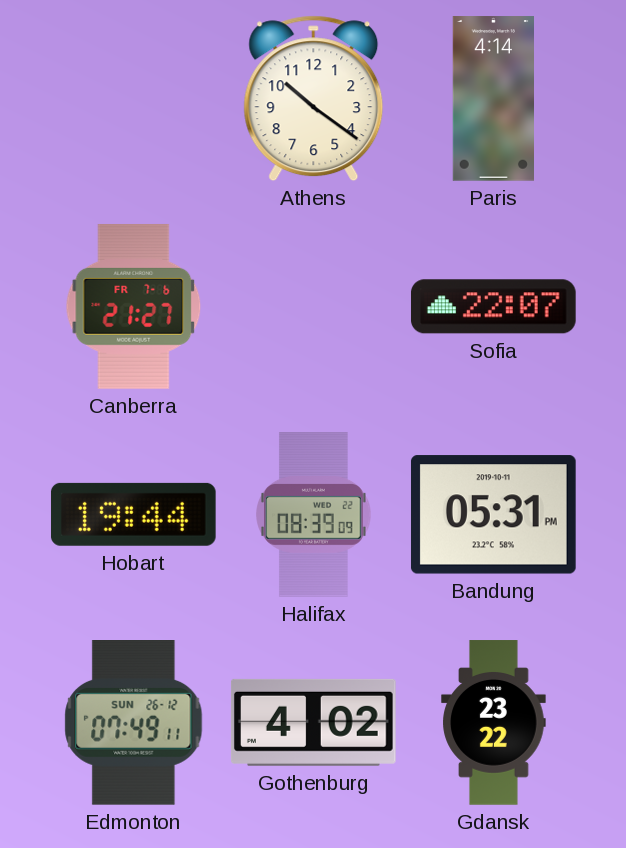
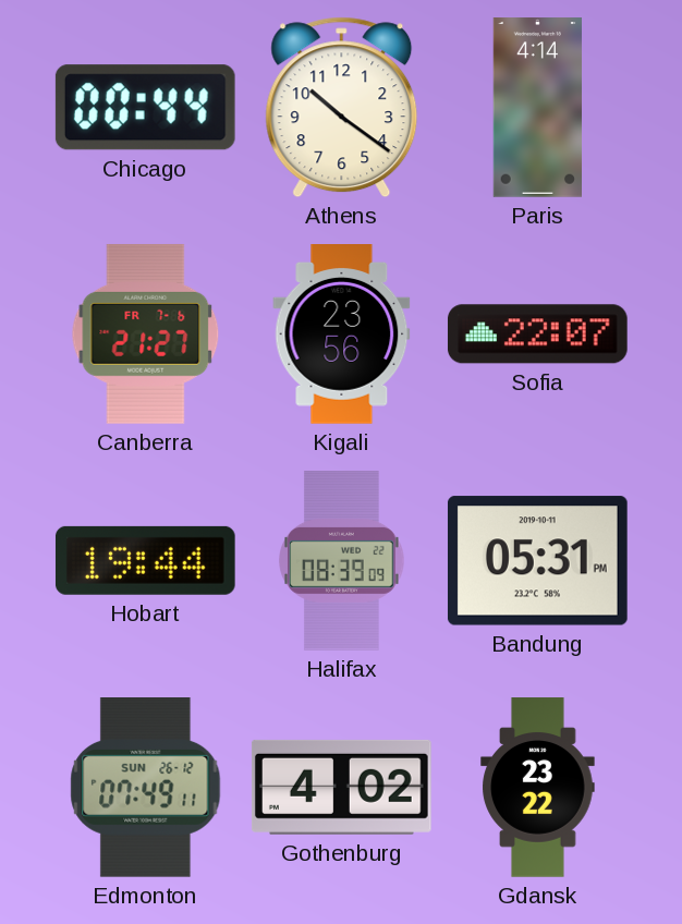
Chicago: none -> 00:44 (145, 108)
Kigali: none -> 23:56 (342, 335)
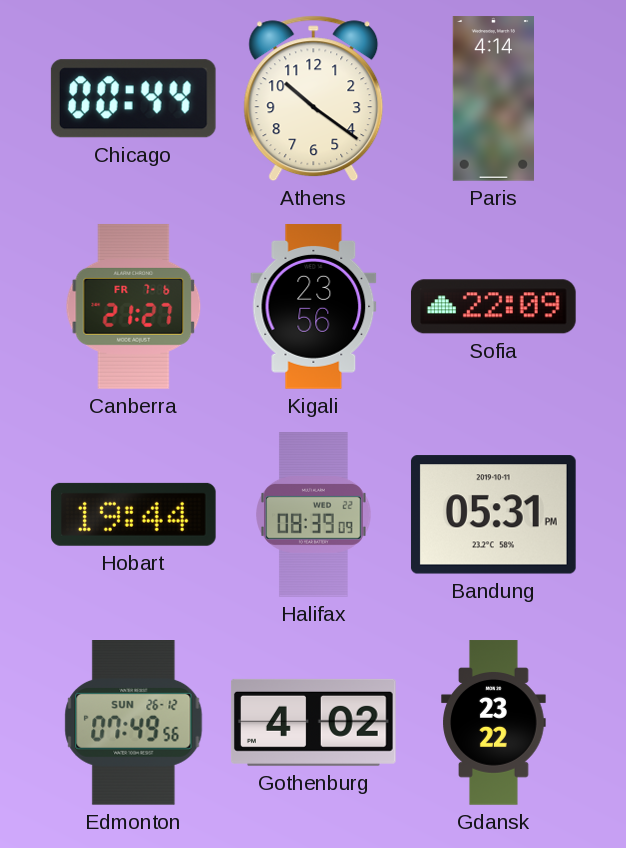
Sofia: 22:07 -> 22:09 (494, 307)
Edmonton: 07:49:11 -> 07:49:56 (134, 723)
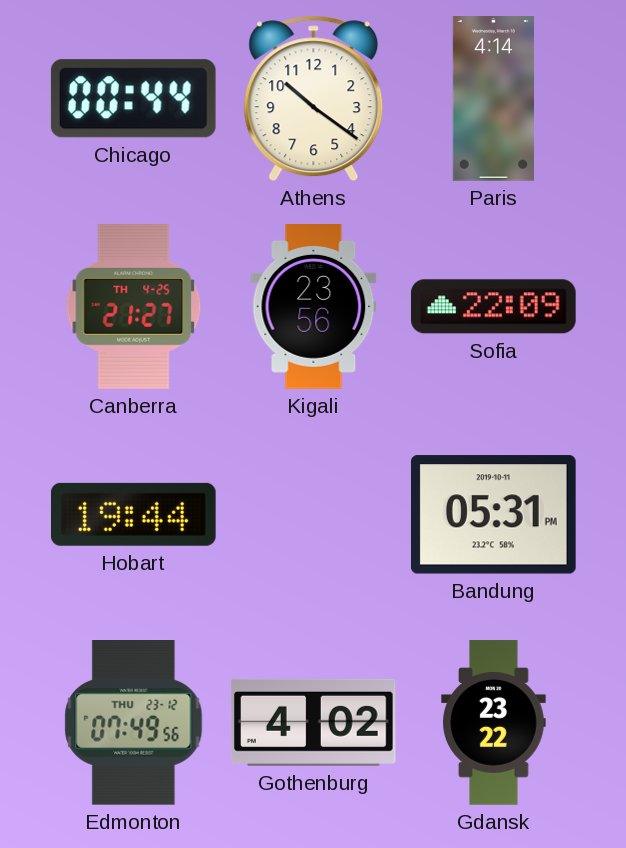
Canberra date: FR 7-6 -> TH 4-25 (134, 306)
Halifax: 08:39 -> none (314, 515)
Edmonton date: SUN 26-12 -> THU 23-12 (134, 723)
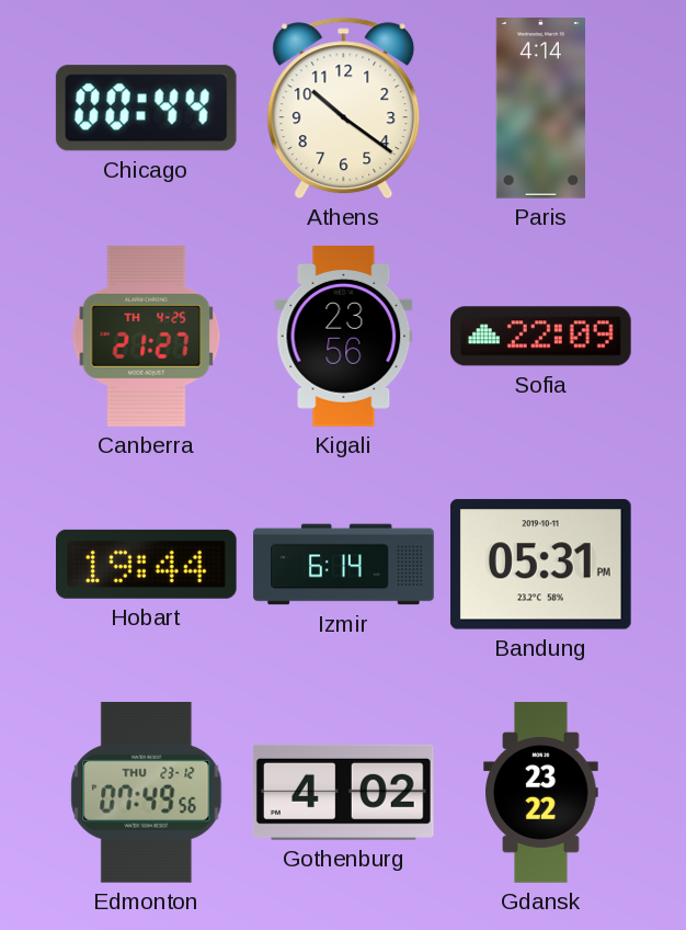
Izmir: none -> 6:14 (344, 565)
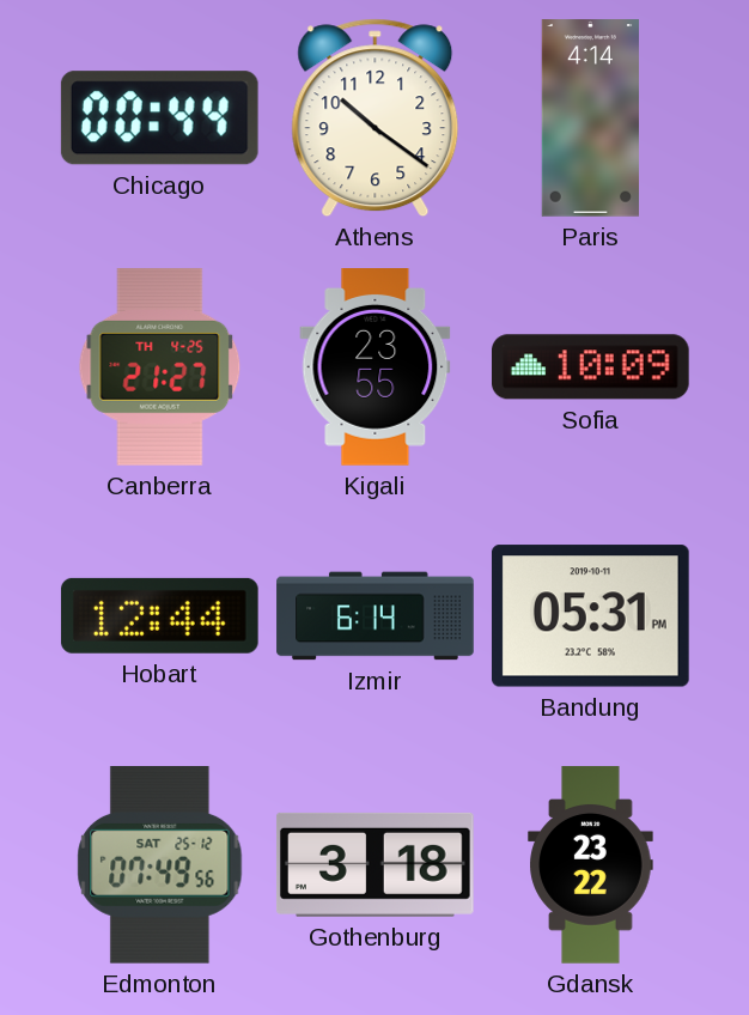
Kigali: 23:56 -> 23:55 (376, 367)
Sofia: 22:09 -> 10:09 (591, 367)
Hobart: 19:44 -> 12:44 (159, 615)
Edmonton date: THU 23-12 -> SAT 25-12 (160, 865)
Gothenburg: 4:02 -> 3:18 (374, 864)
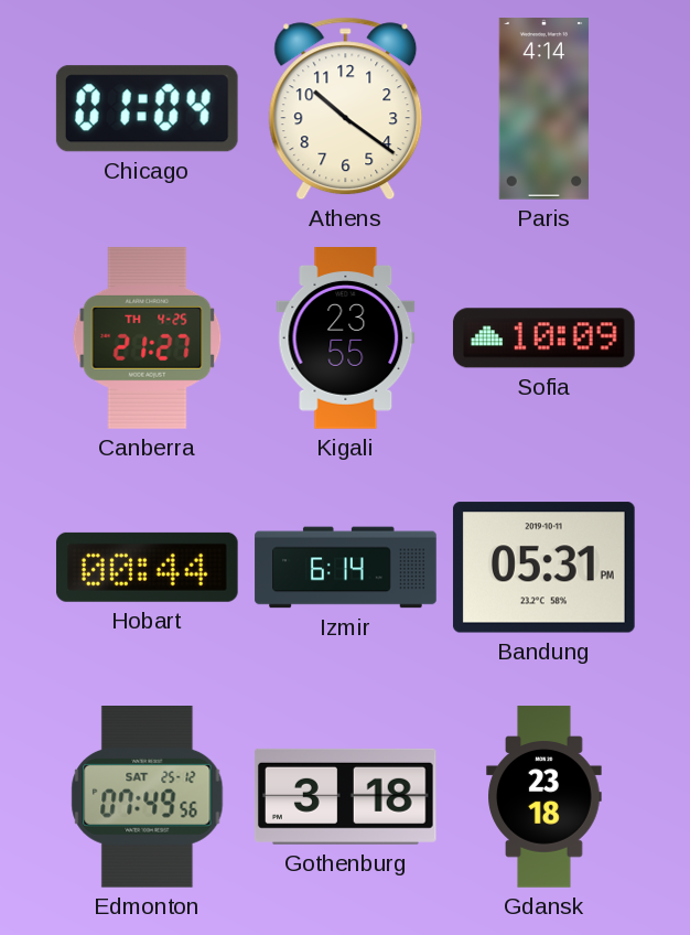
Chicago: 00:44 -> 01:04 (147, 109)
Hobart: 12:44 -> 00:44 (147, 567)
Gdansk: 23:22 -> 23:18 (545, 797)
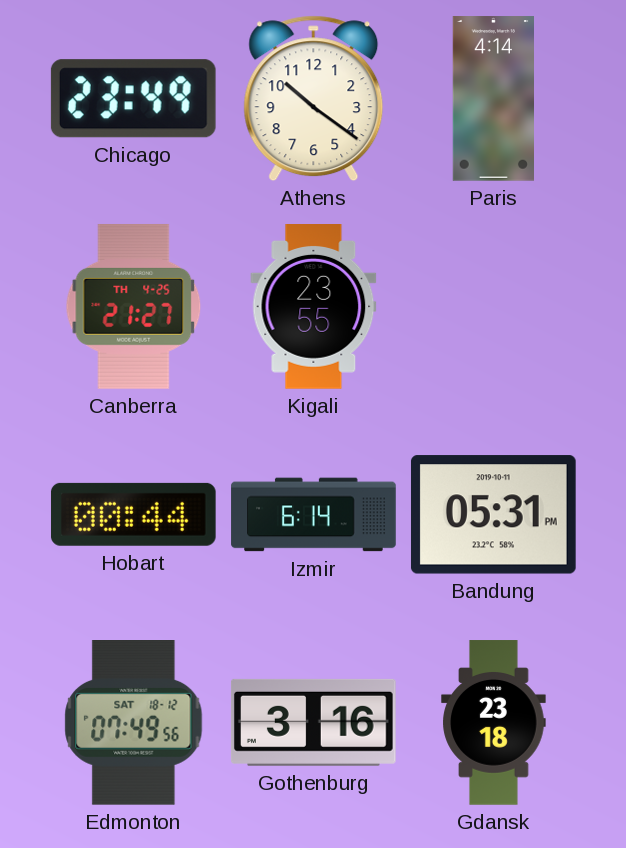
Chicago: 01:04 -> 23:49 (133, 99)
Sofia: 10:09 -> none (545, 338)
Edmonton date: SAT 25-12 -> SAT 18-12 (134, 723)
Gothenburg: 3:18 -> 3:16 (313, 722)
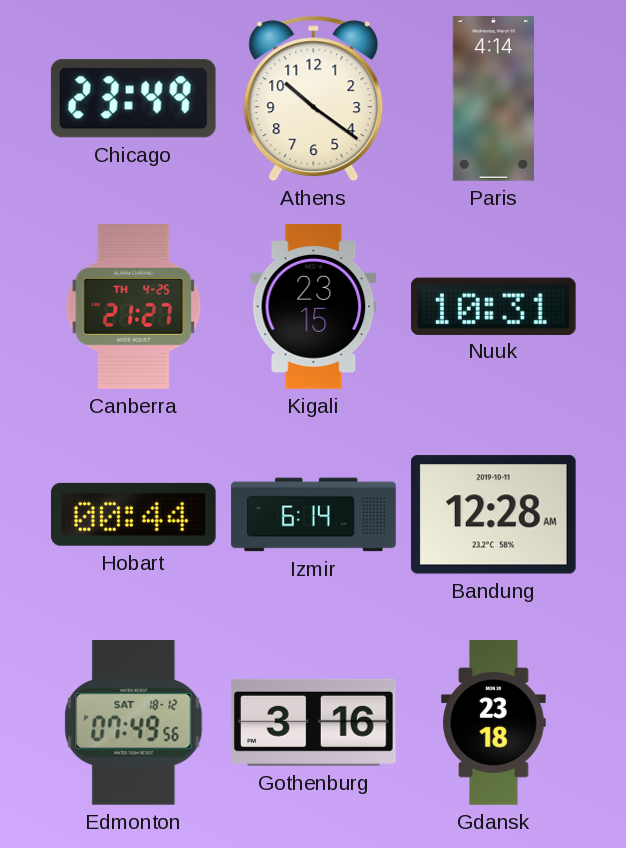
Kigali: 23:55 -> 23:15 (314, 307)
Nuuk: none -> 10:31 (493, 306)
Bandung: 05:31 -> 12:28 (493, 515)
